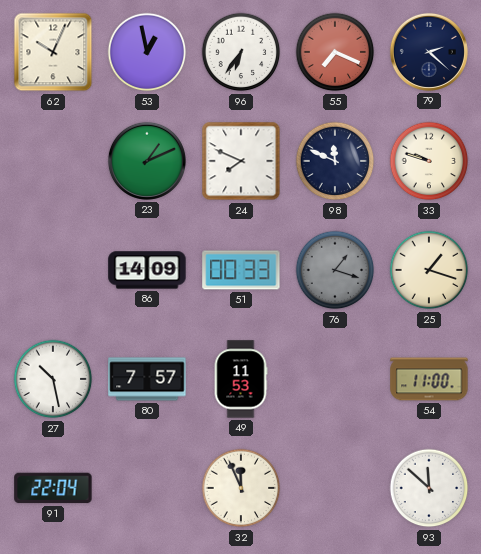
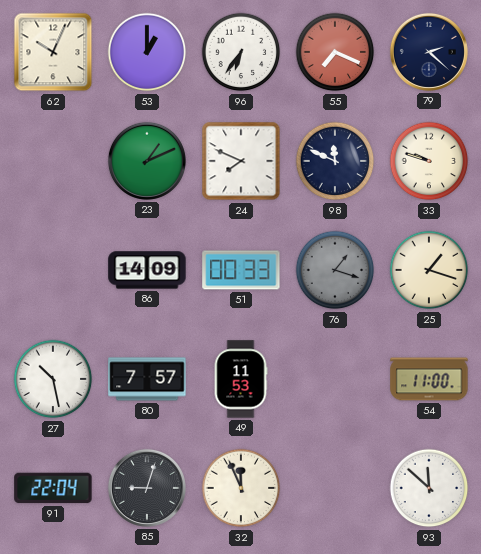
53: 12:58 -> 1:00 (147, 52)
85: none -> 9:03 (147, 488)
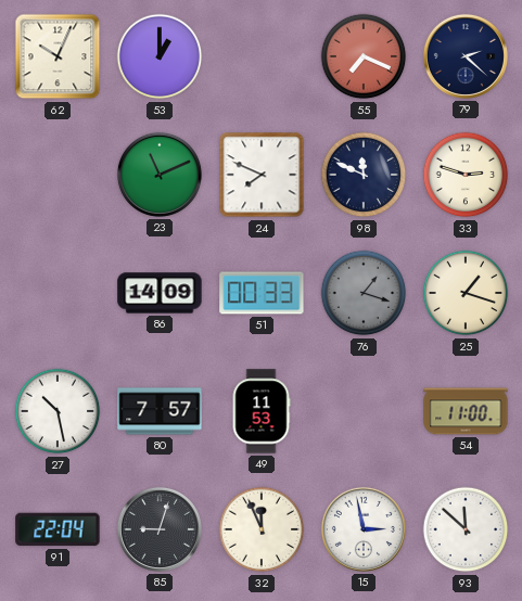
96: 6:36 -> none (241, 52)
23: 1:11 -> 11:11 (160, 175)
33: 9:48 -> 2:48 (466, 175)
15: none -> 2:58 (364, 529)
